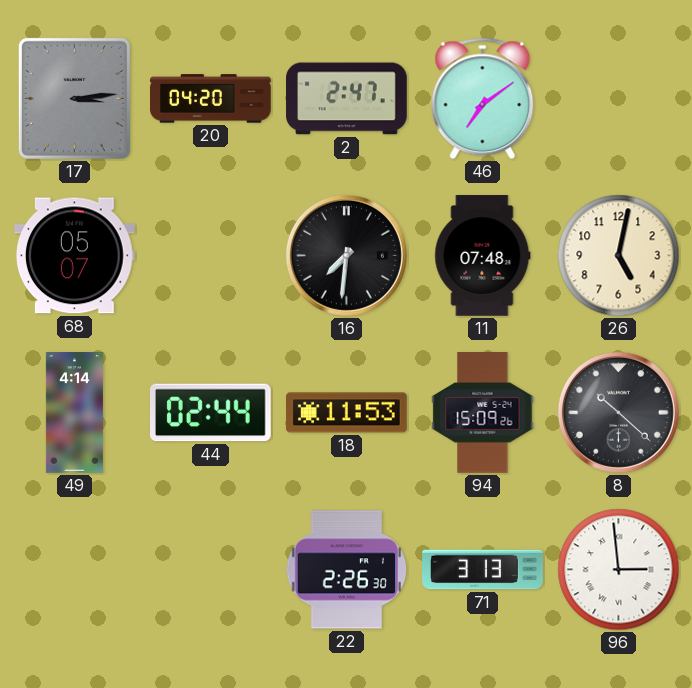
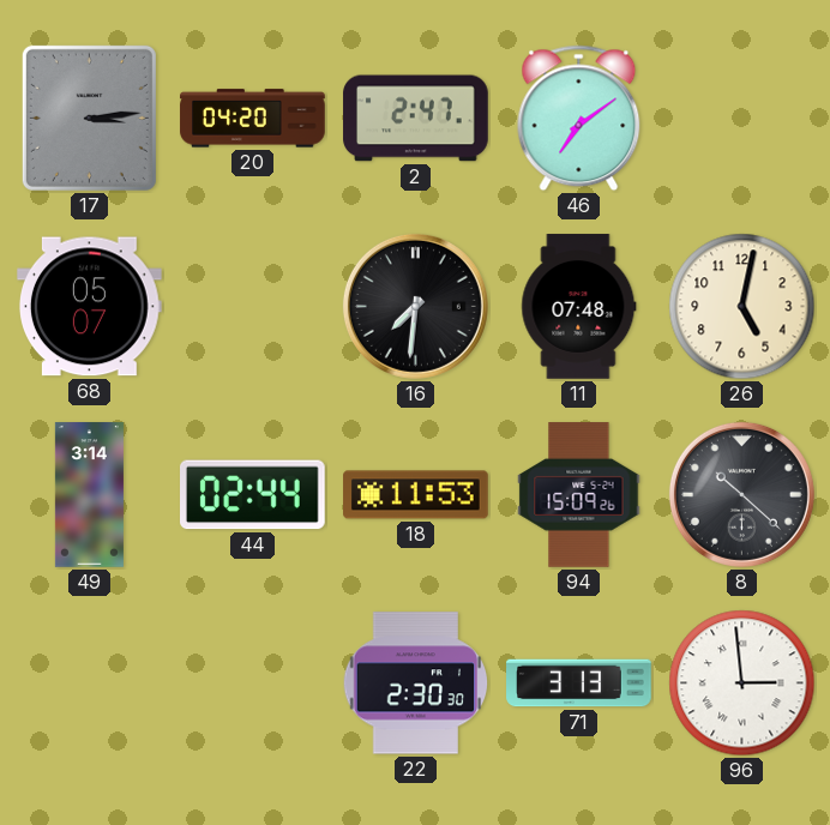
49: 4:14 -> 3:14 (89, 495)
22: 2:26 -> 2:30 (416, 684)
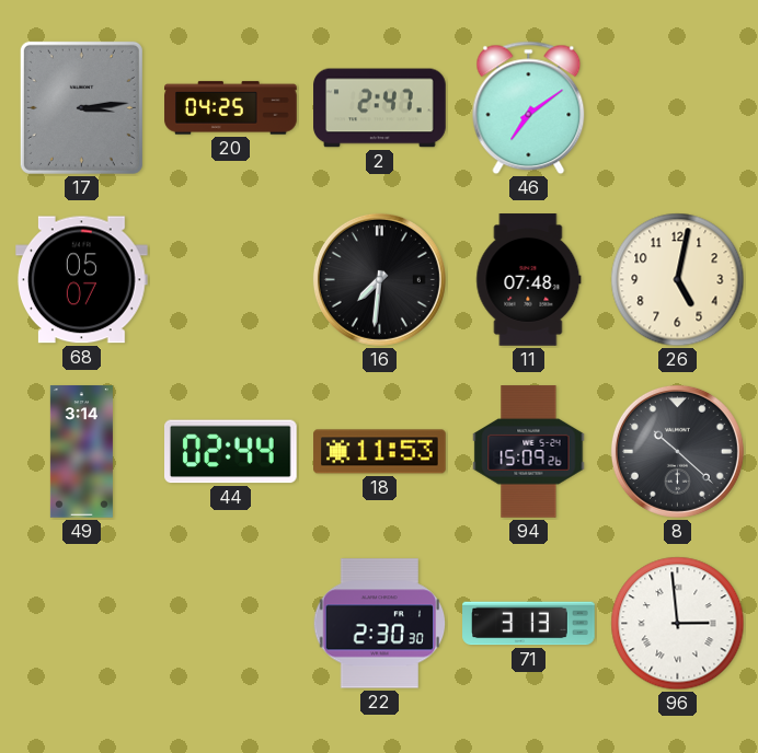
20: 04:20 -> 04:25 (231, 108)
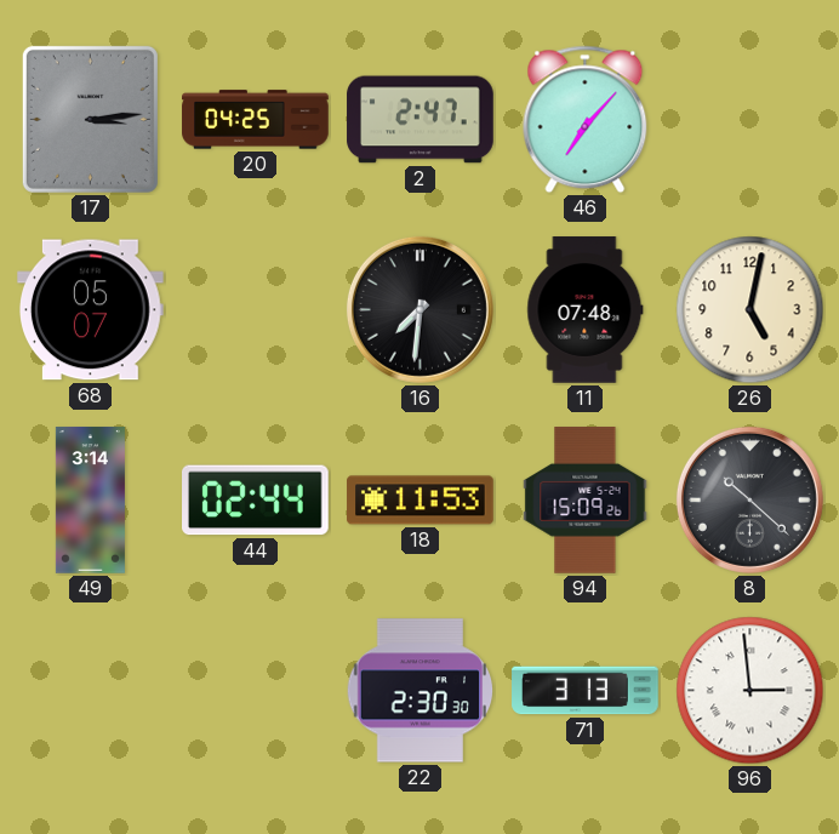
46: 7:09 -> 7:07 (586, 120)
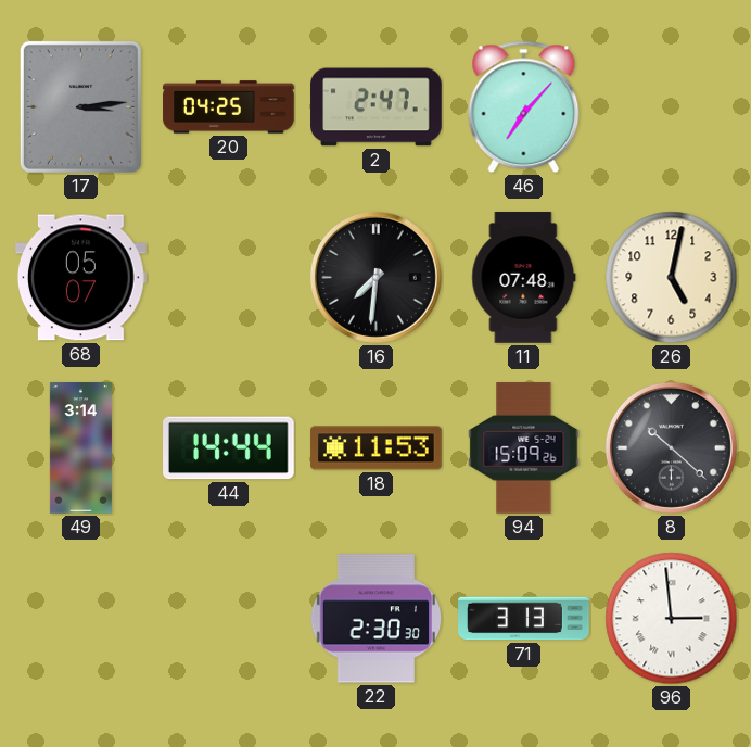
44: 02:44 -> 14:44 (229, 448)
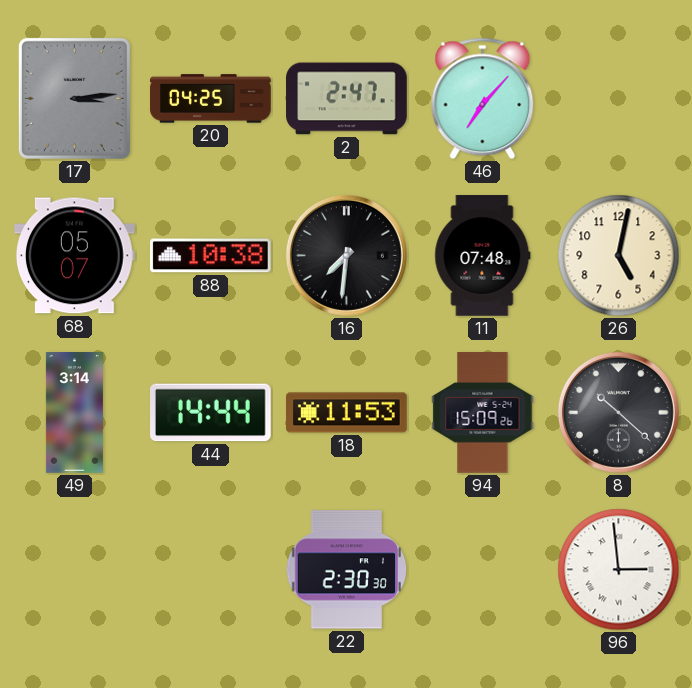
88: none -> 10:38 (211, 256)
71: 3:13 -> none (524, 619)
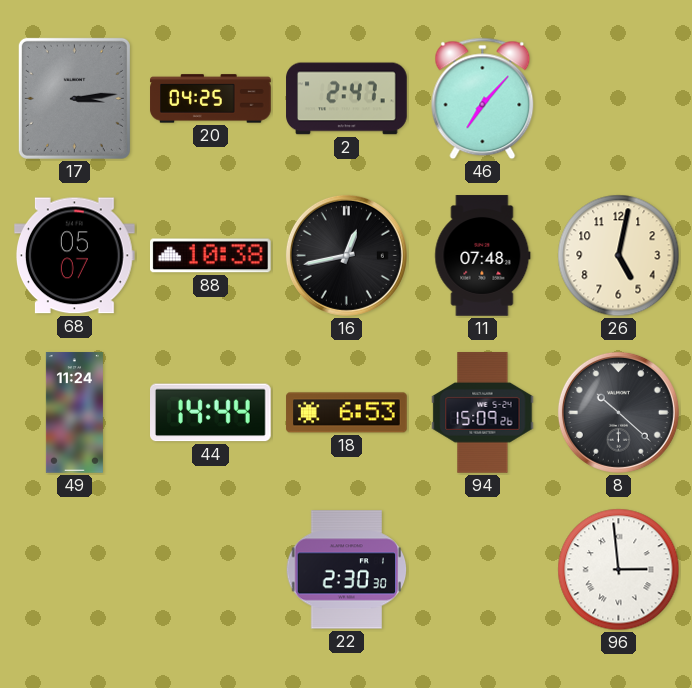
16: 7:31 -> 12:43 (346, 255)
49: 3:14 -> 11:24 (74, 413)
18: 11:53 -> 6:53 (347, 413)
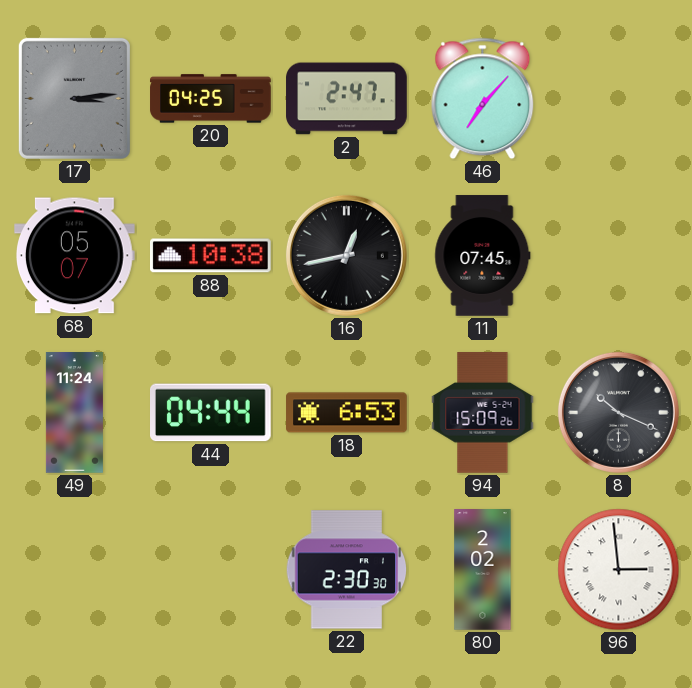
11: 07:48 -> 07:45 (483, 256)
26: 5:02 -> none (619, 256)
44: 14:44 -> 04:44 (211, 413)
8: 10:22 -> 10:19 (618, 412)
80: none -> 2:02 (483, 570)
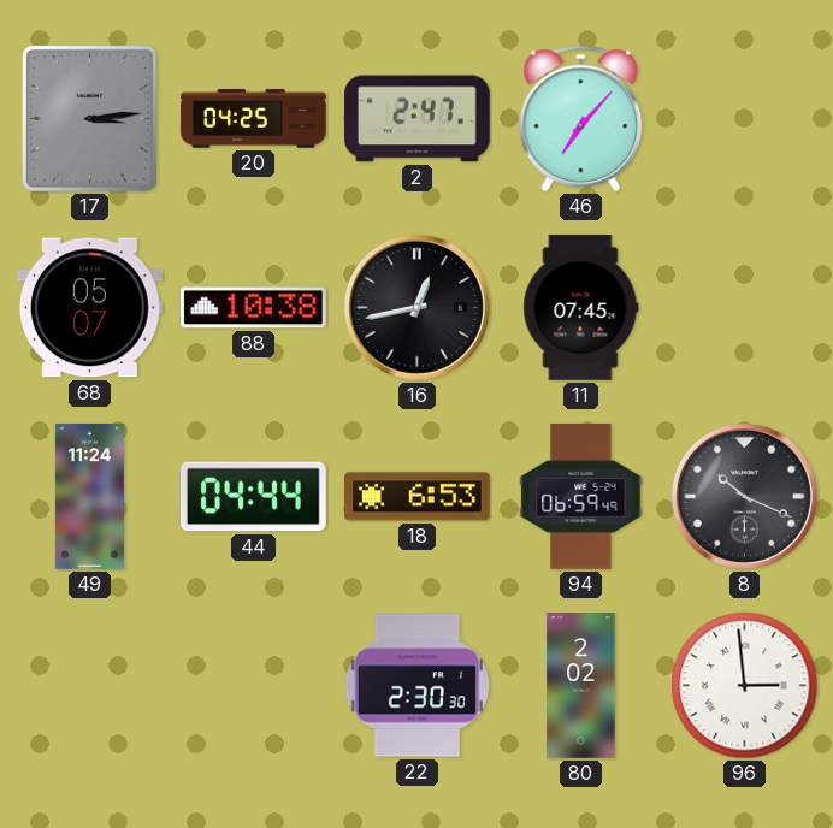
94: 15:09 -> 06:59 (581, 497)
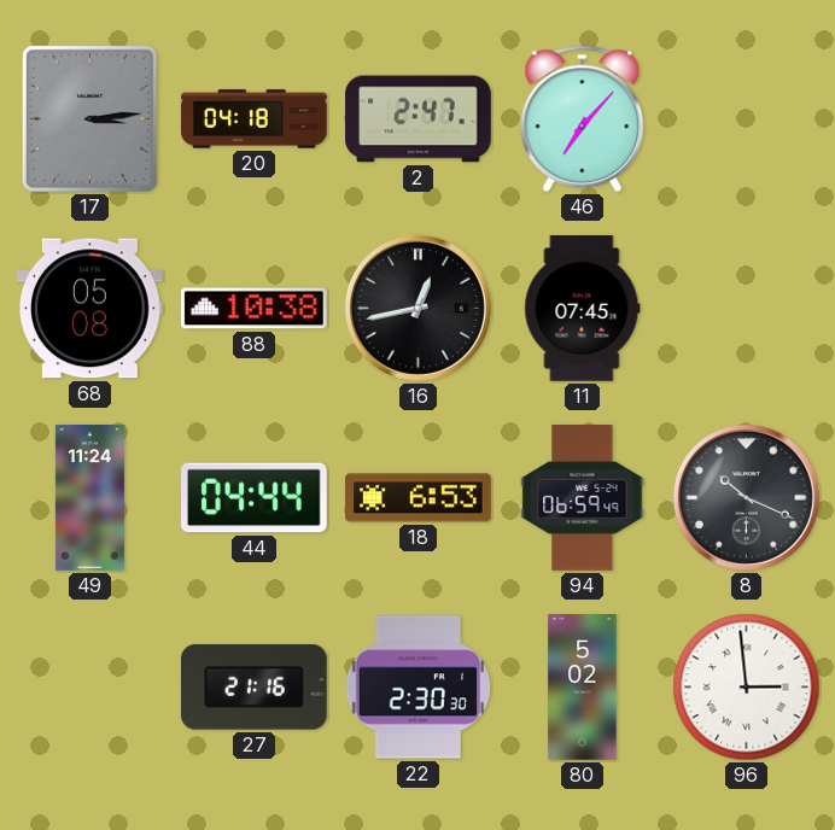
20: 04:25 -> 04:18 (255, 119)
68: 05:07 -> 05:08 (90, 309)
27: none -> 21:16 (255, 688)
80: 2:02 -> 5:02 (583, 688)
